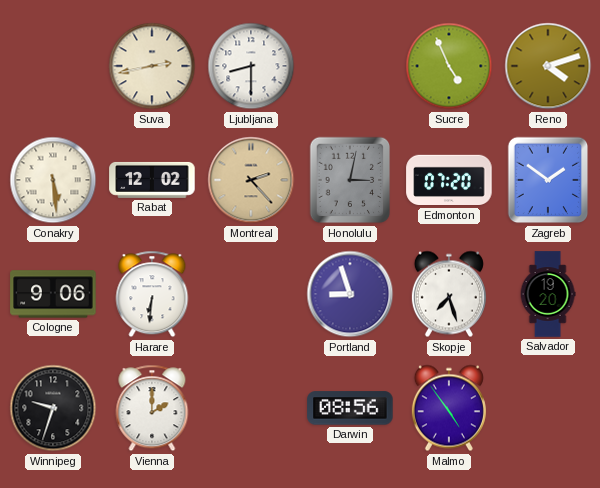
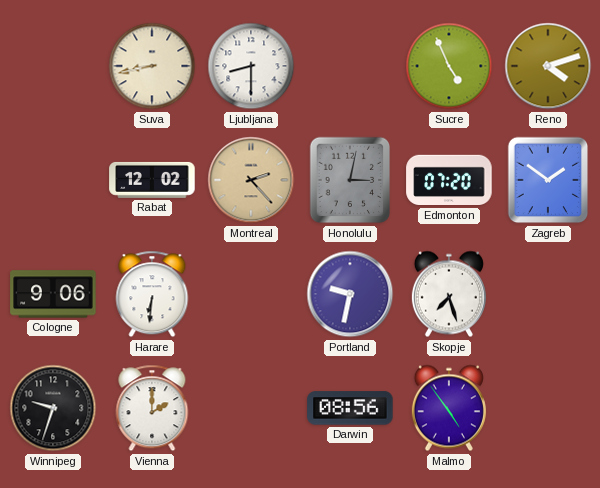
Suva: 2:43 -> 8:43 (152, 66)
Conakry: 5:29 -> none (53, 180)
Portland: 8:57 -> 9:32 (350, 294)
Salvador: 19:20 -> none (548, 294)
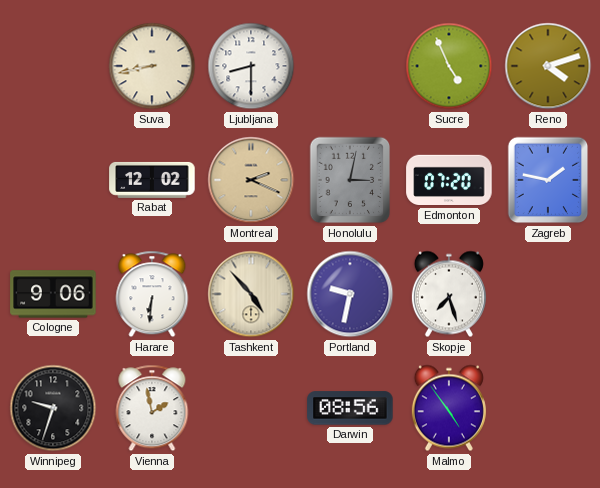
Montreal: 2:23 -> 2:19 (251, 180)
Zagreb: 1:51 -> 1:47 (548, 180)
Tashkent: none -> 4:53 (251, 294)
Vienna: 2:00 -> 1:58 (152, 408)
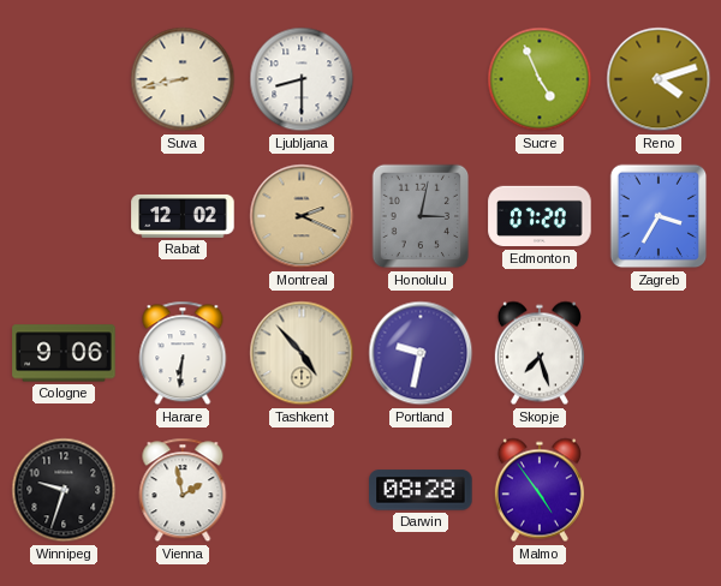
Zagreb: 1:47 -> 3:35 (659, 216)
Darwin: 08:56 -> 08:28 (421, 490)
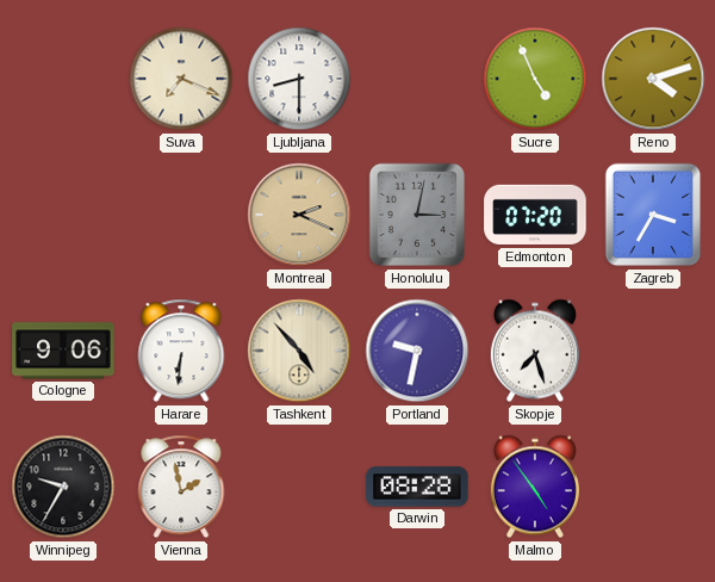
Suva: 8:43 -> 7:19 (181, 79)
Rabat: 12:02 -> none (183, 216)
Winnipeg: 9:33 -> 9:35 (63, 487)
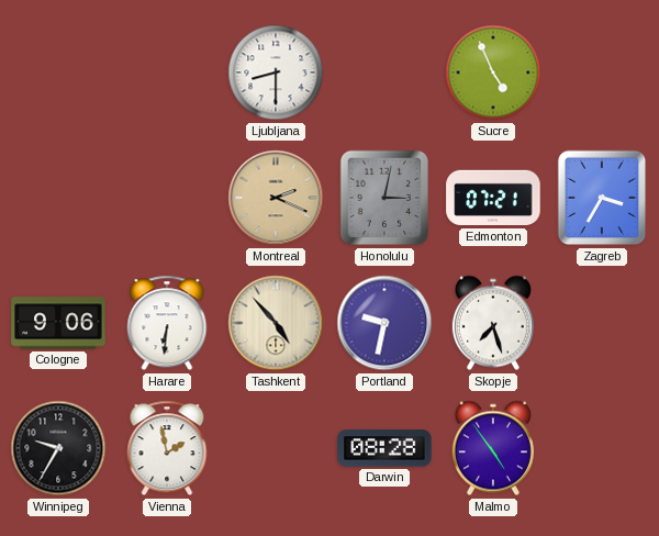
Suva: 7:19 -> none (181, 79)
Reno: 4:12 -> none (653, 79)
Edmonton: 07:20 -> 07:21 (493, 198)
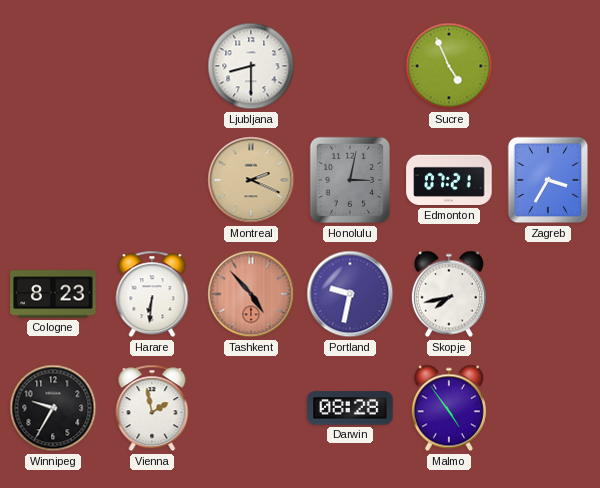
Cologne: 9:06 -> 8:23 (53, 294)
Tashkent dial: cream -> salmon (251, 294)
Skopje: 7:27 -> 7:43 (449, 294)
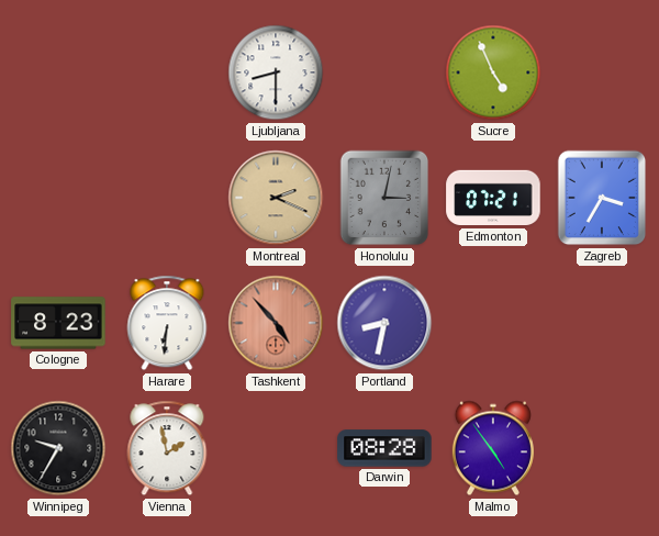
Portland: 9:32 -> 8:32 (384, 323)
Skopje: 7:43 -> none (449, 294)
